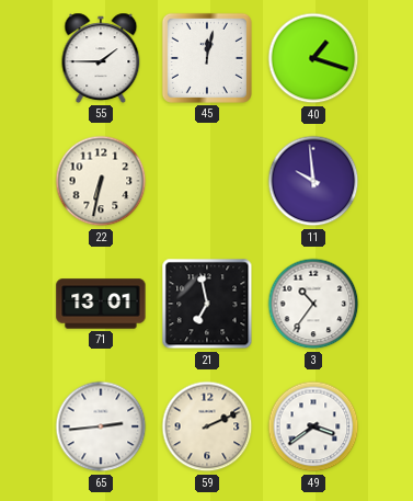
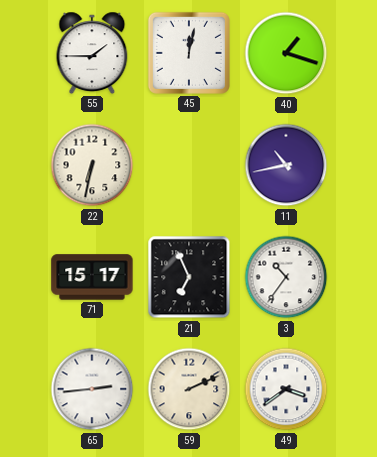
11: 9:59 -> 10:43 (286, 165)
71: 13:01 -> 15:17 (92, 277)
21: 6:58 -> 6:56 (189, 277)
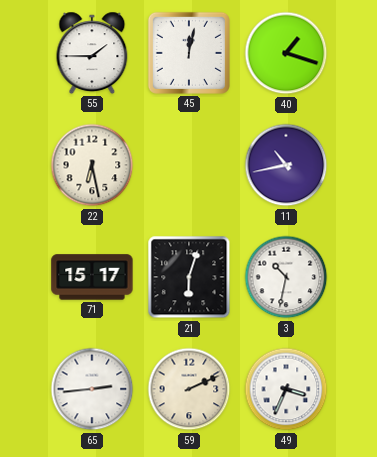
22: 6:32 -> 6:28 (92, 165)
21: 6:56 -> 6:03 (189, 277)
3: 10:36 -> 10:32 (286, 277)
49: 3:39 -> 3:34 (286, 389)
